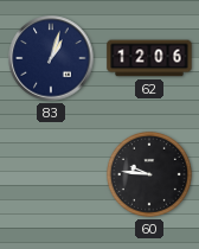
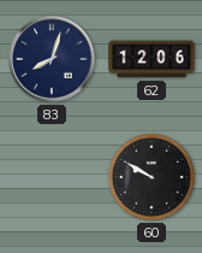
83: 1:03 -> 8:03 (52, 59)
60: 9:46 -> 9:50 (151, 177)
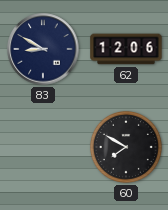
83: 8:03 -> 8:50 (43, 49)
60: 9:50 -> 7:50 (126, 147)
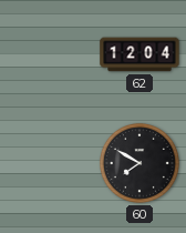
83: 8:50 -> none (43, 49)
62: 12:06 -> 12:04 (139, 54)
